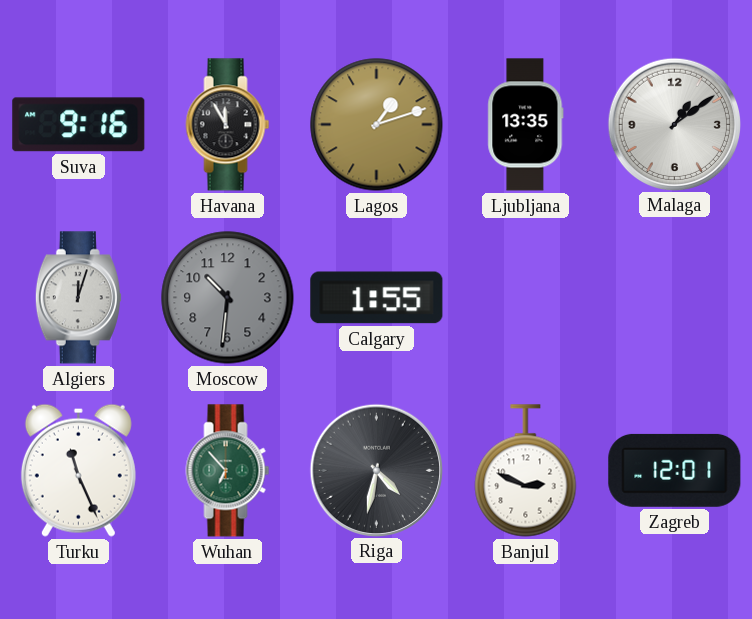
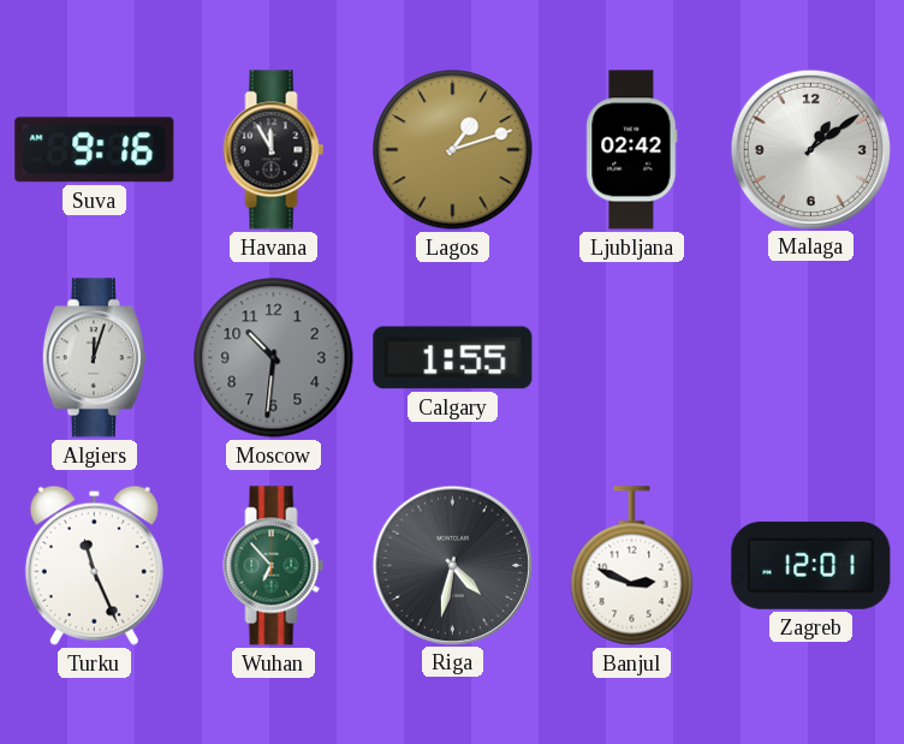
Ljubljana: 13:35 -> 02:42 (632, 150)
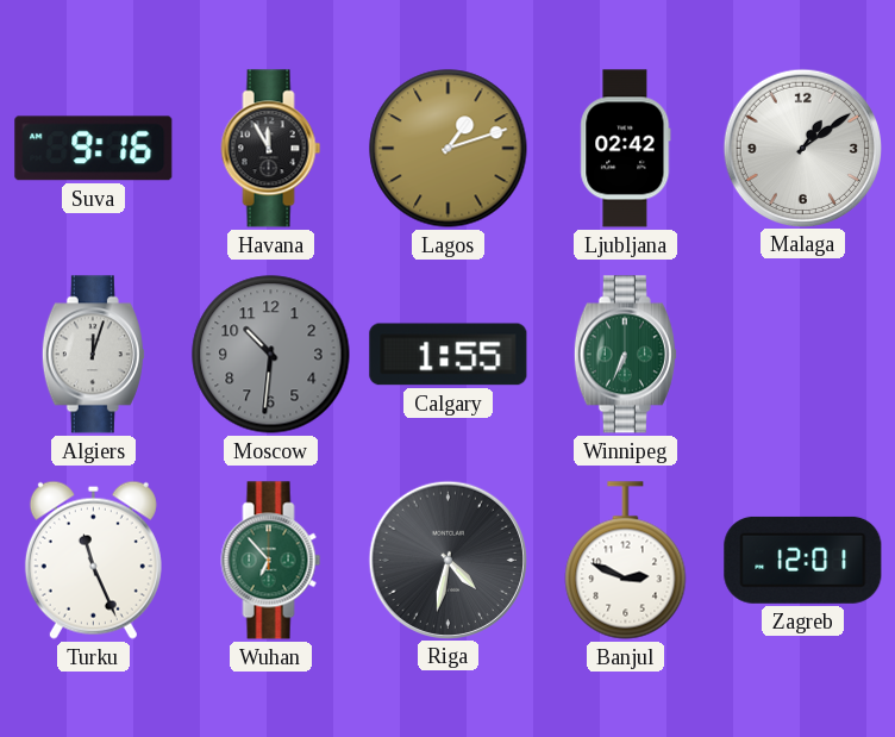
Winnipeg: none -> 6:34 (625, 355)
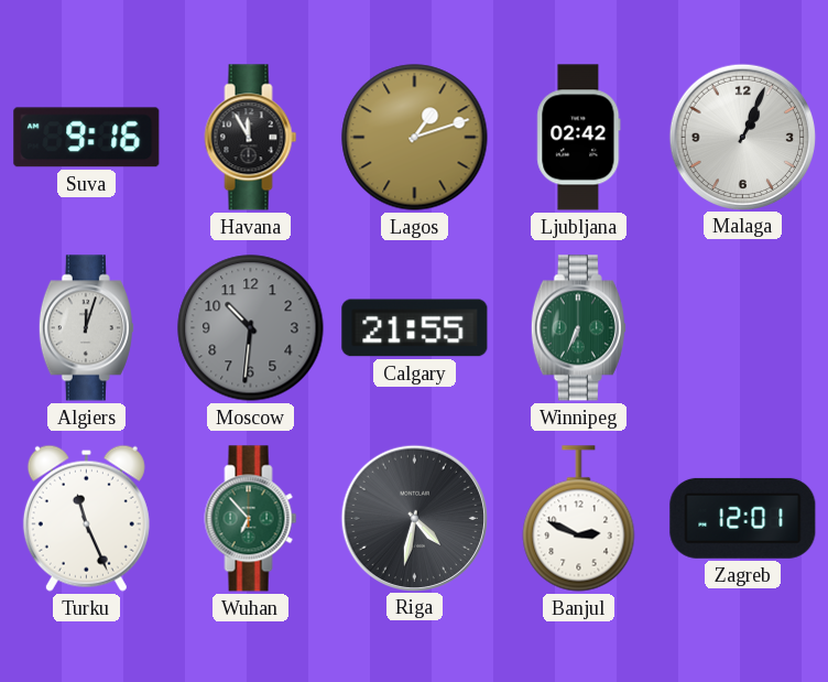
Malaga: 1:09 -> 1:04 (742, 137)
Calgary: 1:55 -> 21:55 (415, 328)
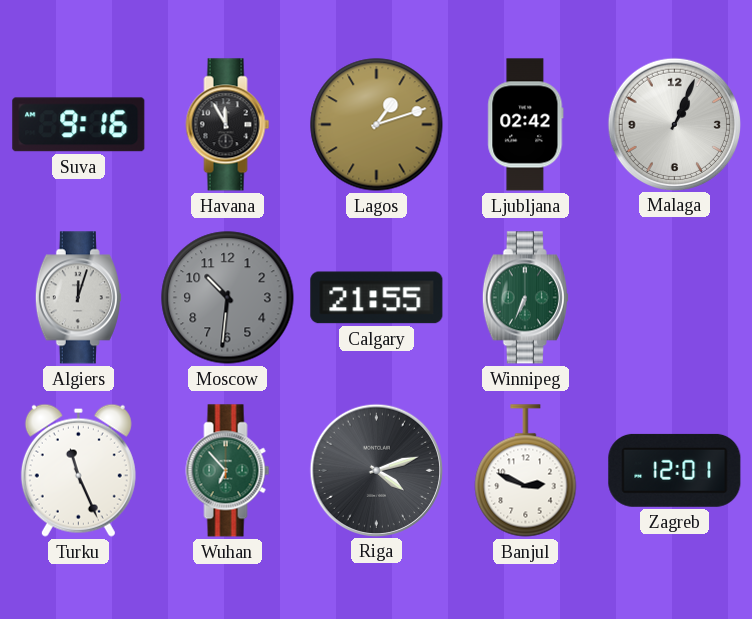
Riga: 4:32 -> 4:12 (376, 470)
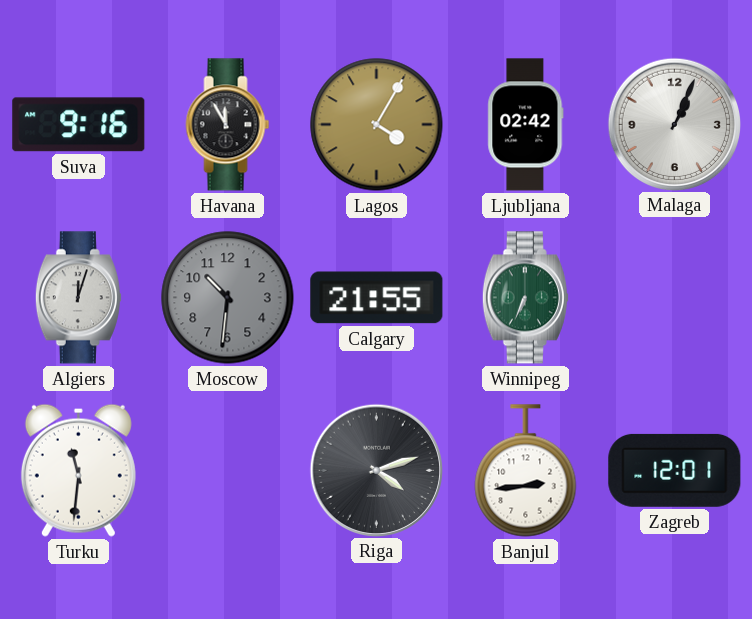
Lagos: 1:12 -> 4:05 (377, 125)
Turku: 11:26 -> 11:31 (78, 470)
Wuhan: 6:53 -> none (228, 471)
Banjul: 2:49 -> 2:44 (526, 471)
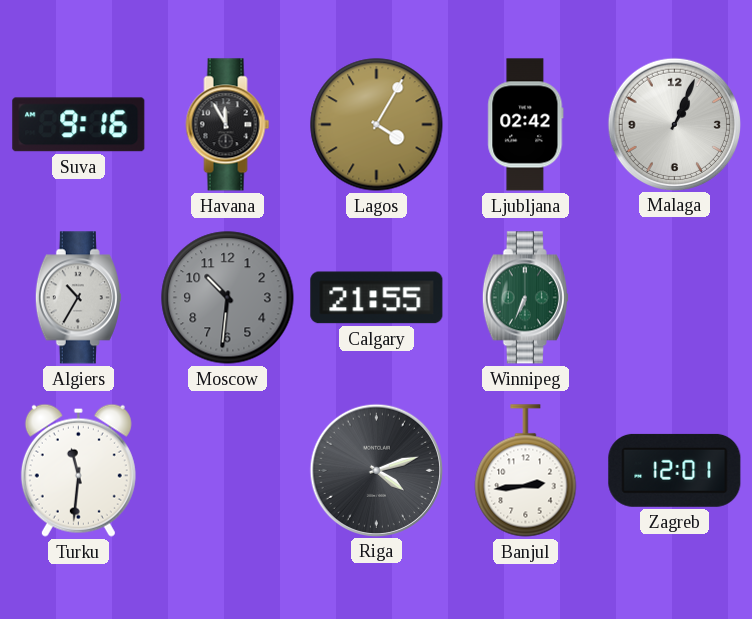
Algiers: 12:03 -> 10:35 (78, 298)
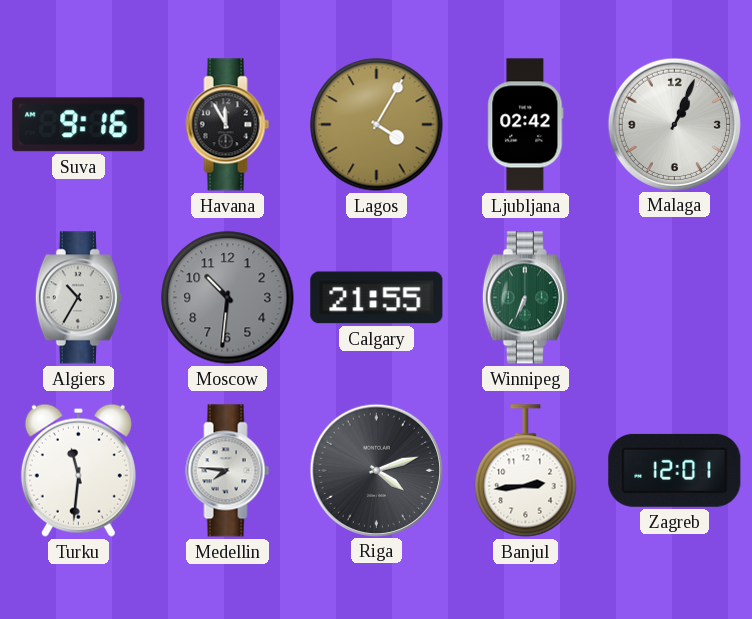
Medellin: none -> 7:46 (228, 471)
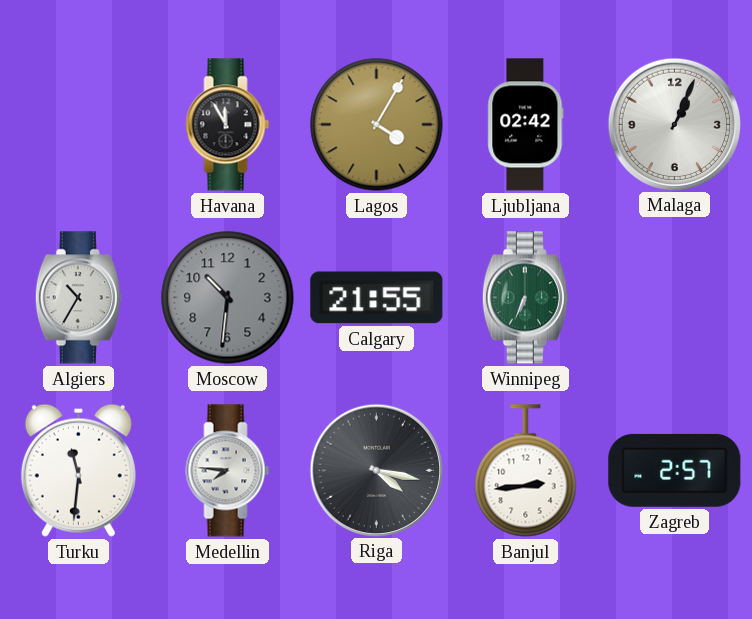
Suva: 9:16 -> none (79, 125)
Riga: 4:12 -> 4:17 (376, 470)
Zagreb: 12:01 -> 2:57 (675, 470)
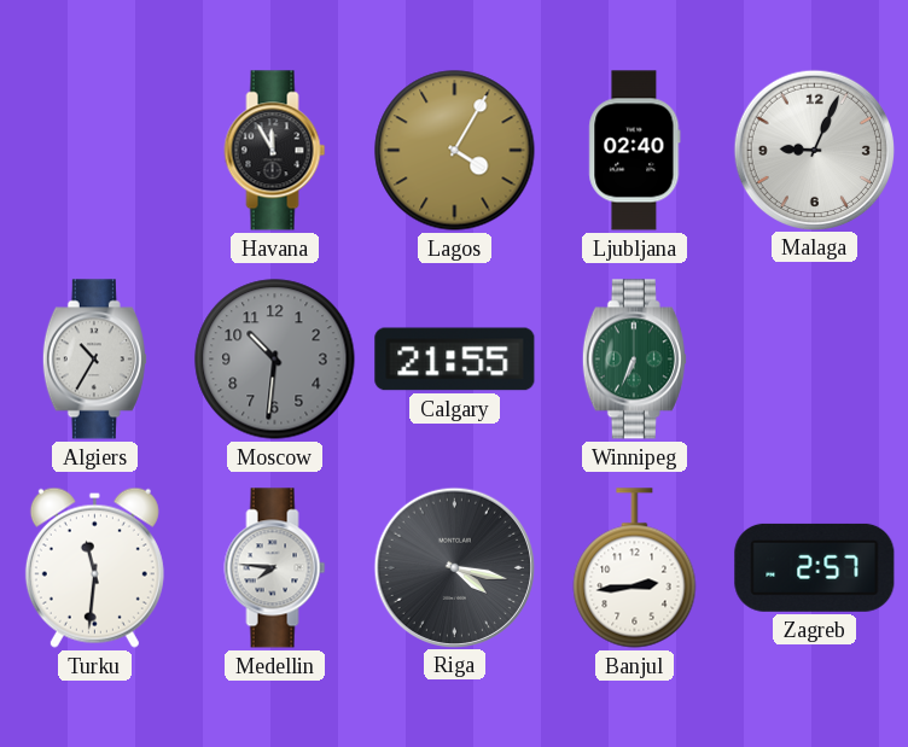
Ljubljana: 02:42 -> 02:40 (635, 151)
Malaga: 1:04 -> 9:04 (814, 150)
